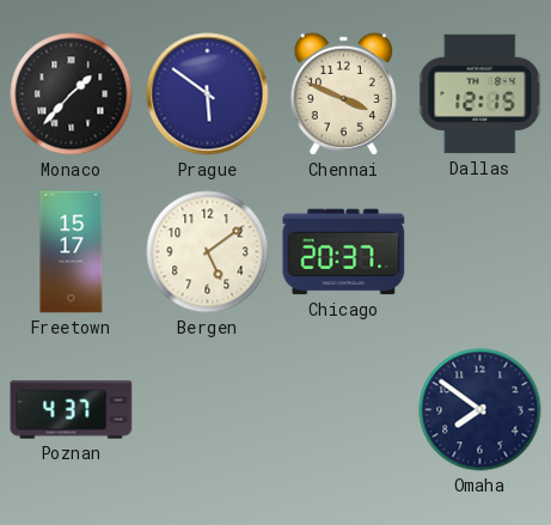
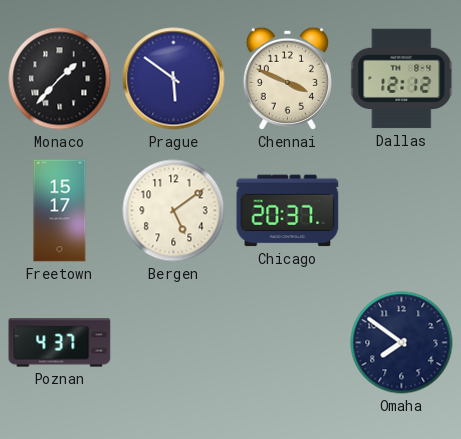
Dallas: 12:15 -> 12:12 (402, 79)
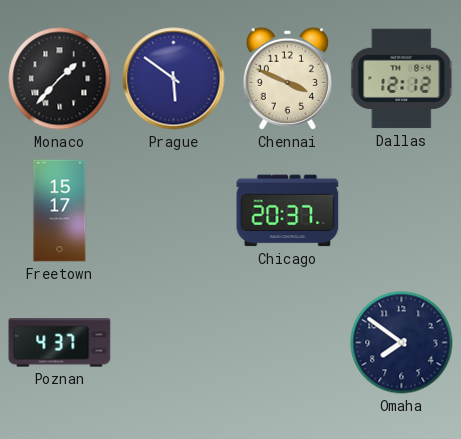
Bergen: 5:09 -> none (174, 211)
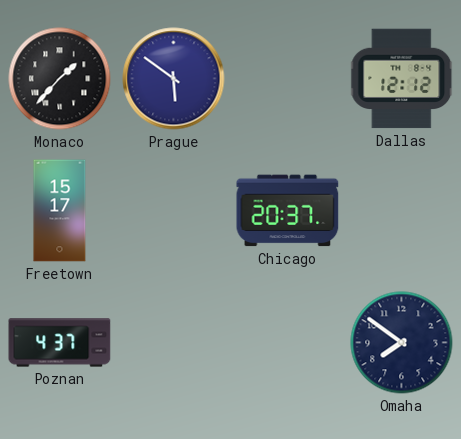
Chennai: 3:49 -> none (287, 78)
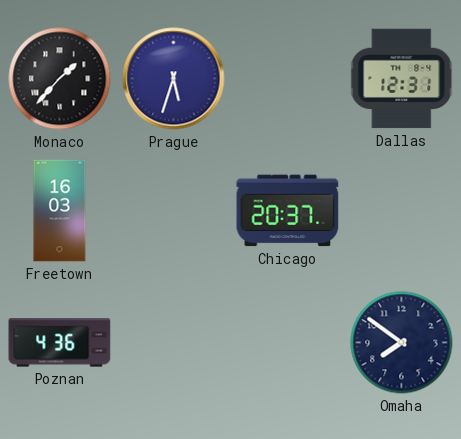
Prague: 5:51 -> 5:33 (174, 79)
Dallas: 12:12 -> 12:31 (402, 79)
Freetown: 15:17 -> 16:03 (60, 211)
Poznan: 4:37 -> 4:36 (60, 343)
